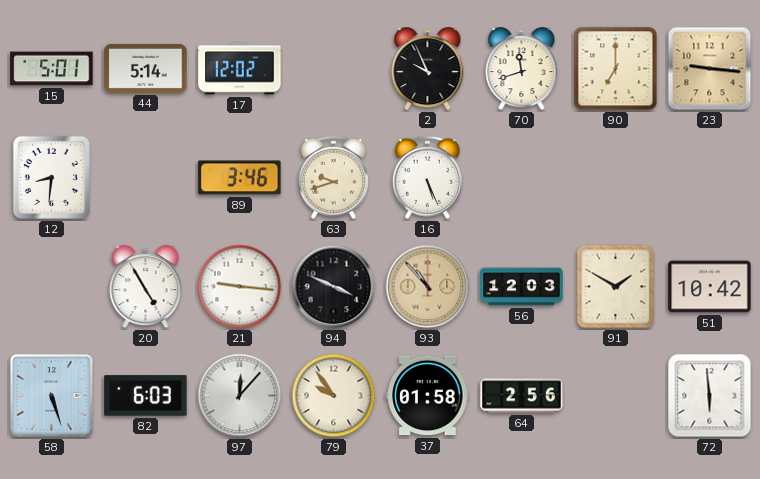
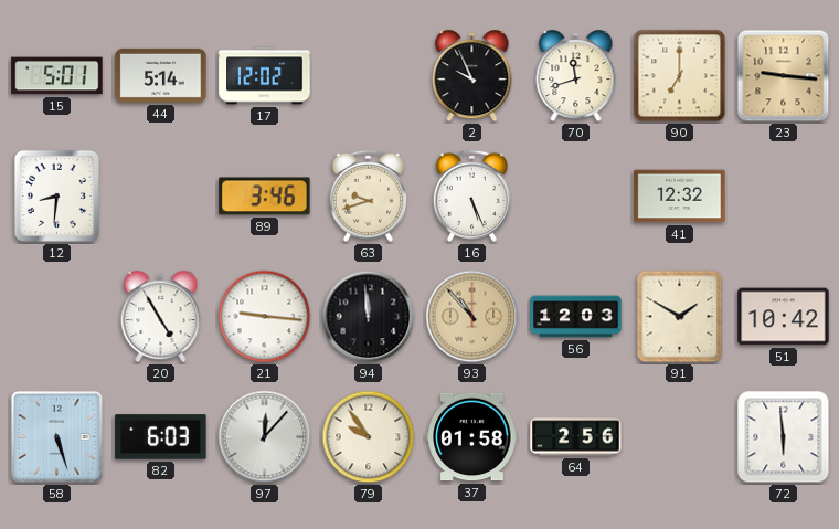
41: none -> 12:32 (680, 197)
94: 3:49 -> 11:59 (369, 317)
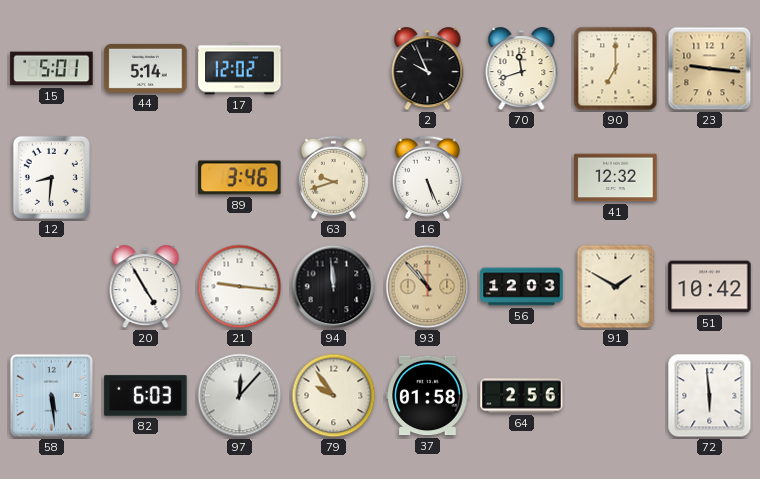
58: 5:27 -> 5:29 (51, 395)
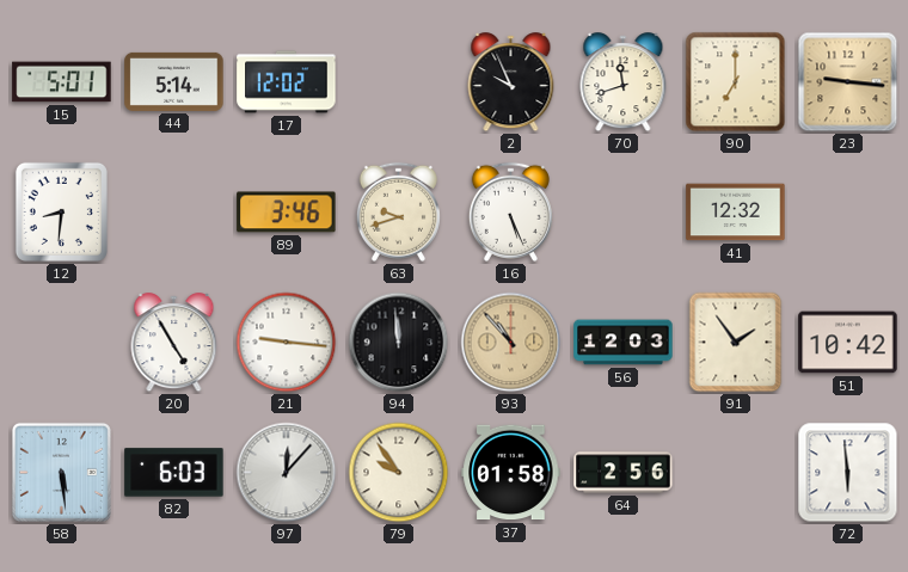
91: 1:50 -> 1:54 (736, 343)
